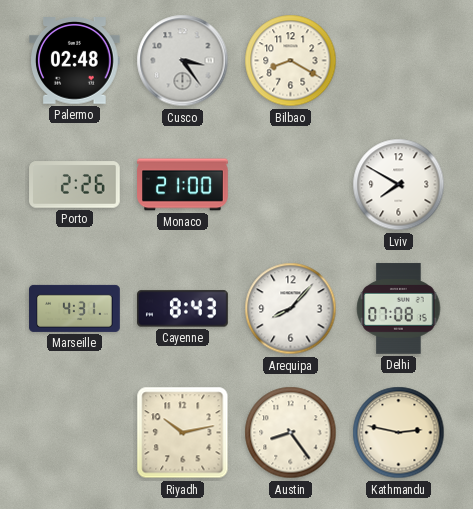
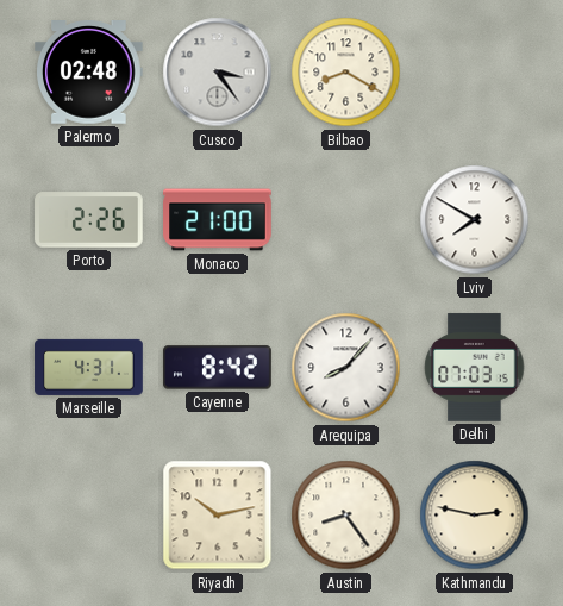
Cayenne: 8:43 -> 8:42 (218, 368)
Delhi: 07:08 -> 07:03 (475, 368)
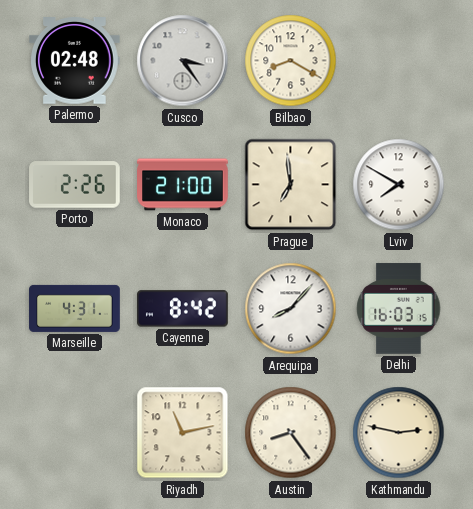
Prague: none -> 6:59 (291, 185)
Delhi: 07:03 -> 16:03 (399, 309)
Riyadh: 10:13 -> 11:13 (183, 433)
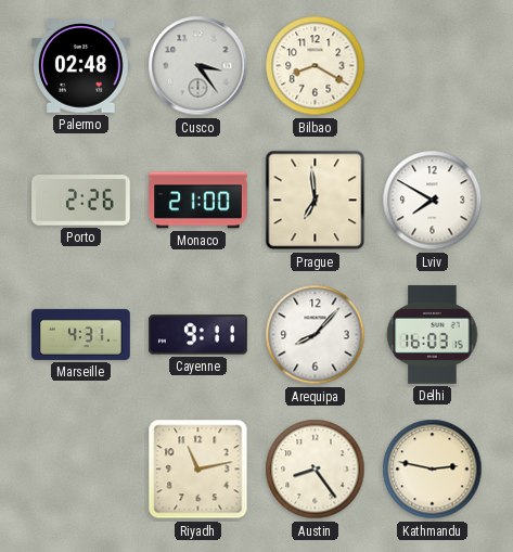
Cayenne: 8:42 -> 9:11 (198, 335)
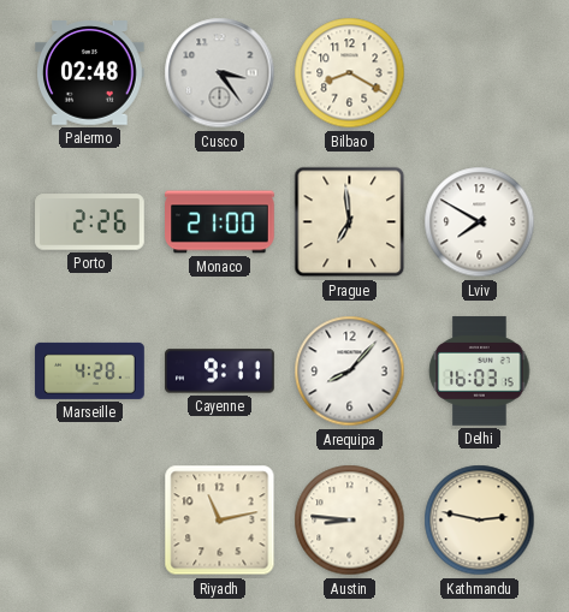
Marseille: 4:31 -> 4:28 (90, 370)
Austin: 8:24 -> 8:46 (350, 521)
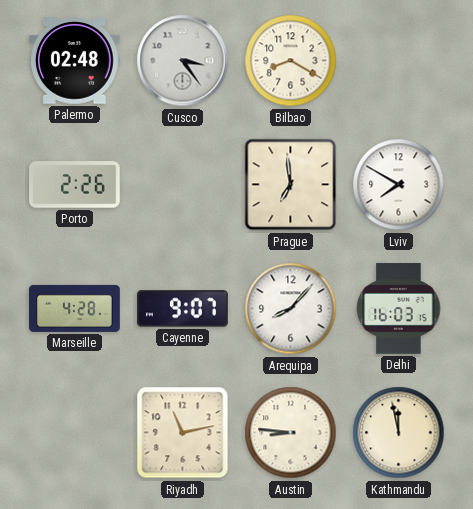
Monaco: 21:00 -> none (220, 222)
Cayenne: 9:11 -> 9:07 (183, 309)
Kathmandu: 2:47 -> 11:58 (399, 433)
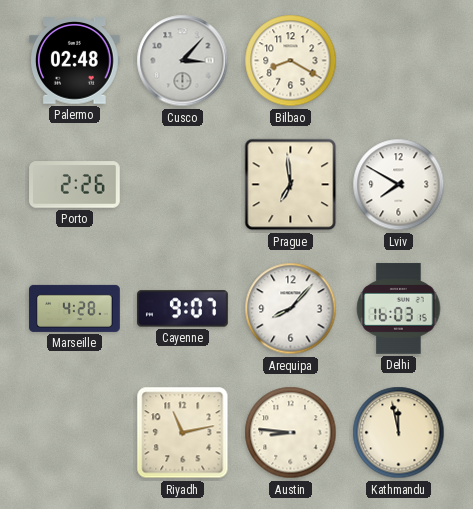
Cusco: 3:24 -> 3:07 (183, 61)
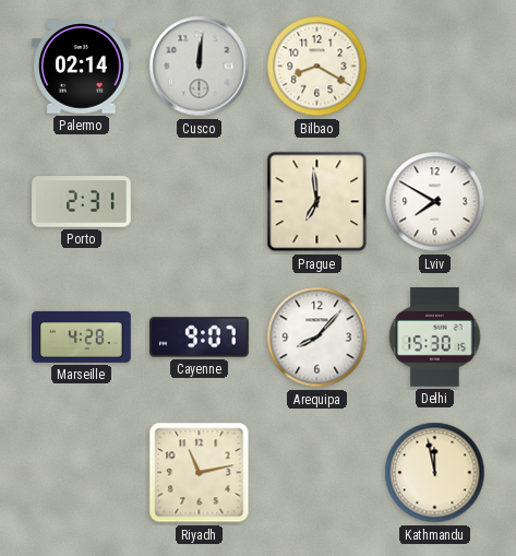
Palermo: 02:48 -> 02:14 (82, 67)
Cusco: 3:07 -> 12:01 (200, 67)
Porto: 2:26 -> 2:31 (82, 202)
Delhi: 16:03 -> 15:30 (435, 338)
Austin: 8:46 -> none (291, 433)
